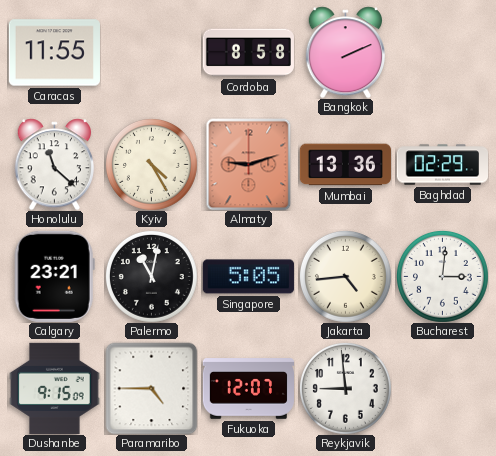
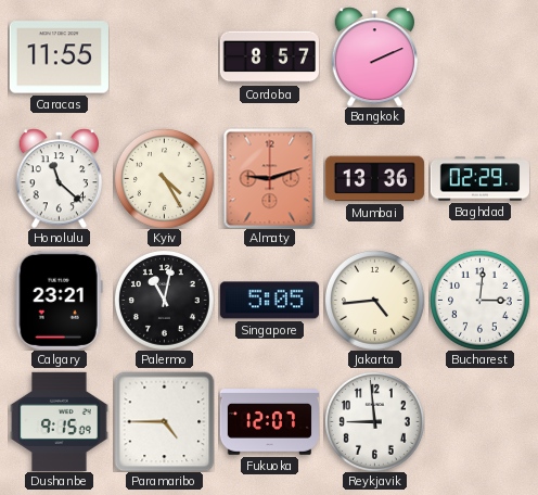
Cordoba: 8:58 -> 8:57 (269, 58)
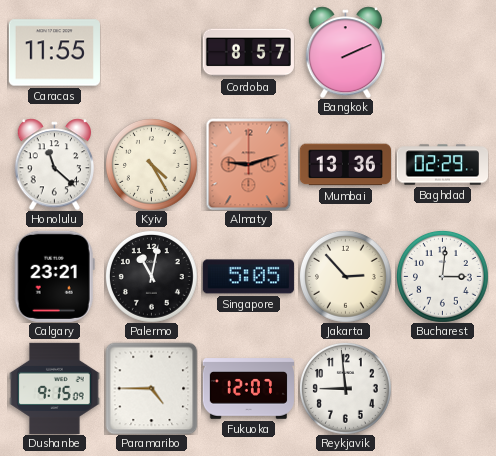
Jakarta: 4:44 -> 2:53 (346, 277)
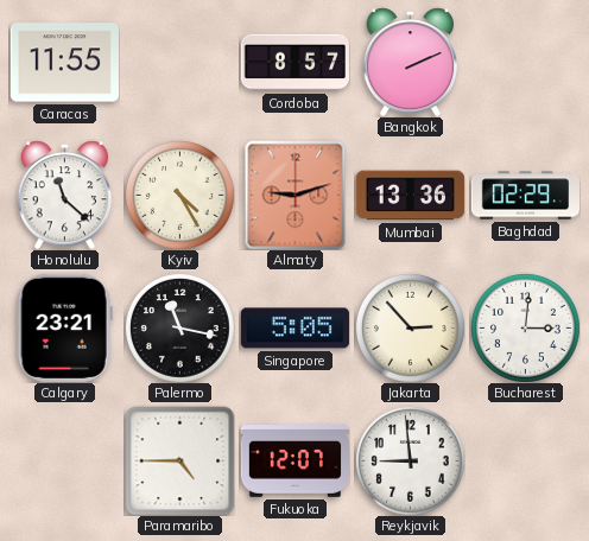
Palermo: 11:02 -> 11:17 (180, 329)
Dushanbe: 9:15 -> none (55, 388)
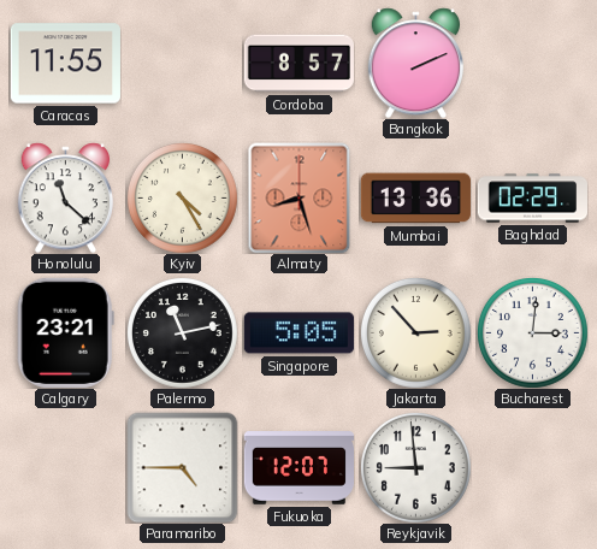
Almaty: 9:12 -> 8:27 (300, 197)
Palermo: 11:17 -> 11:13 (183, 333)
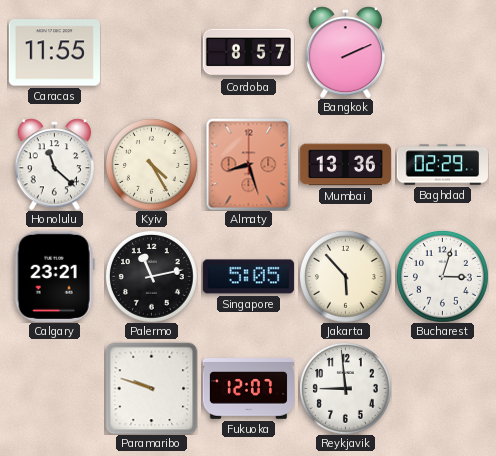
Jakarta: 2:53 -> 5:53 (346, 277)
Bucharest: 3:01 -> 3:03 (443, 277)
Paramaribo: 4:45 -> 9:48 (151, 388)
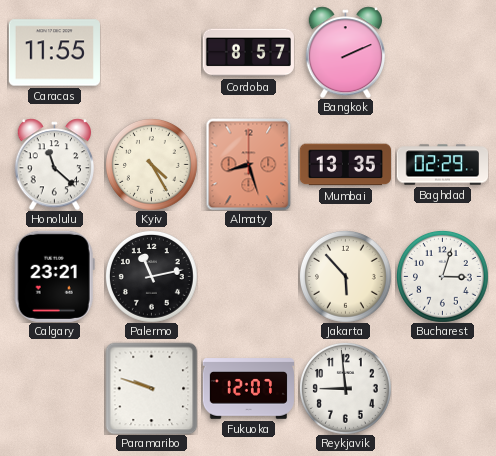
Mumbai: 13:36 -> 13:35 (345, 165)
Singapore: 5:05 -> none (248, 277)
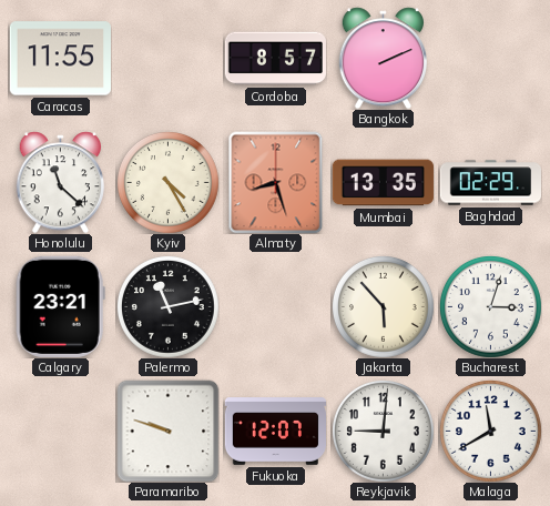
Reykjavik: 8:59 -> 9:01 (384, 432)
Malaga: none -> 11:40 (491, 432)
